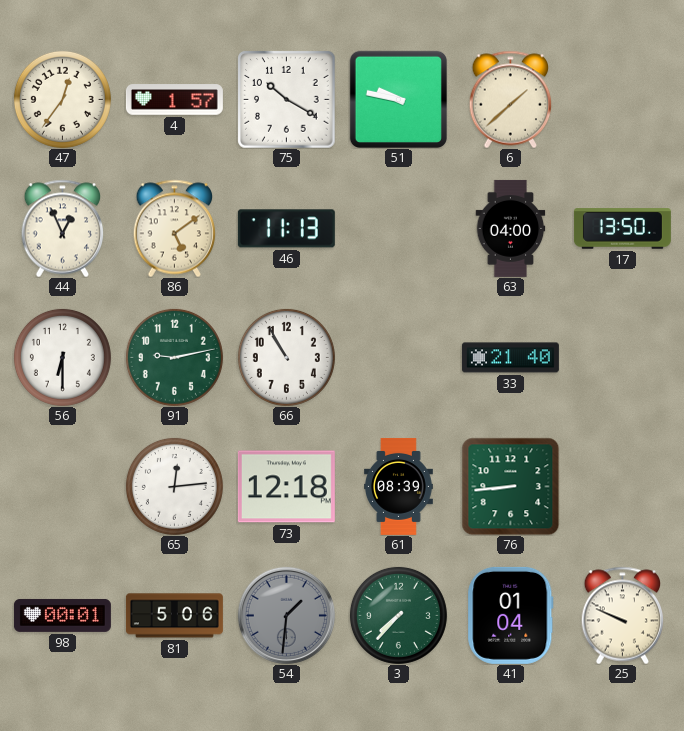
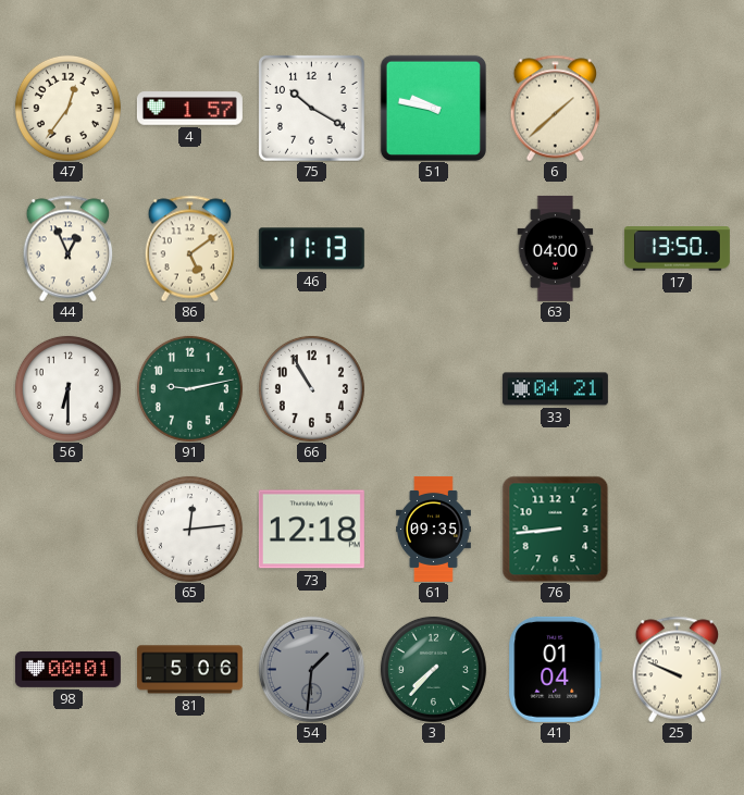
33: 21:40 -> 04:21 (555, 389)
61: 08:39 -> 09:35 (434, 529)
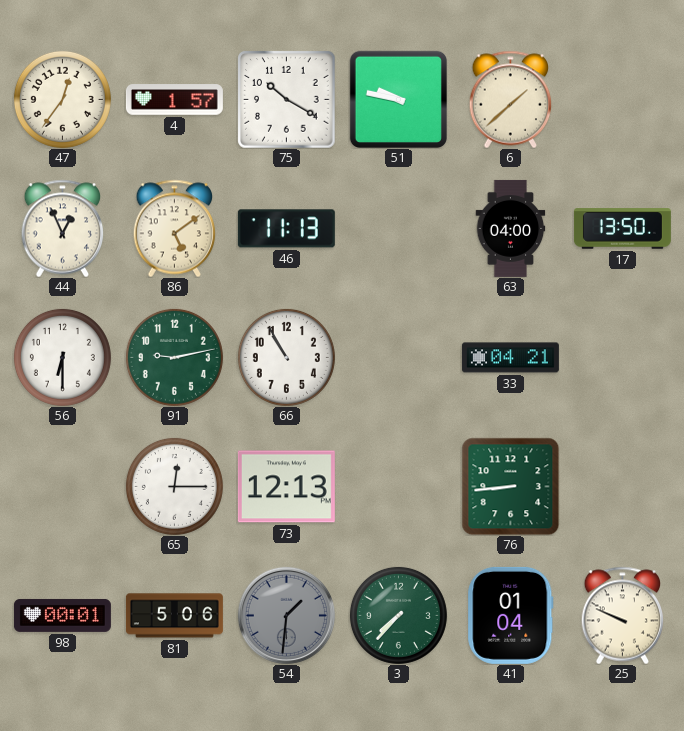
65: 12:14 -> 12:15 (174, 486)
73: 12:18 -> 12:13 (286, 487)
61: 09:35 -> none (434, 529)
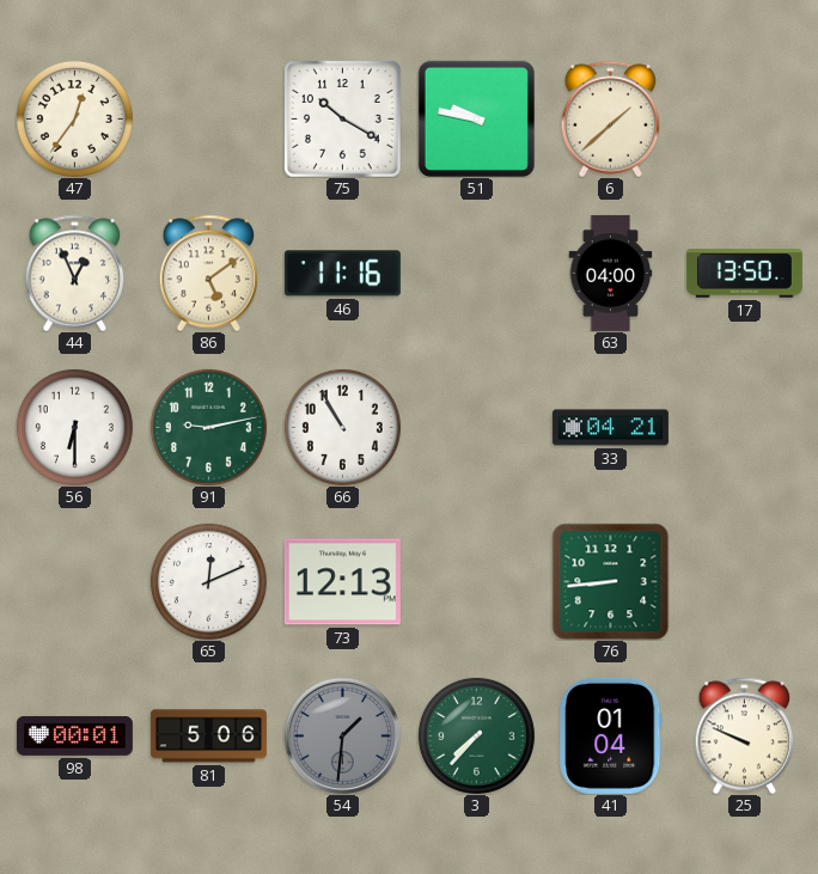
4: 1:57 -> none (174, 100)
46: 11:13 -> 11:16 (342, 274)
65: 12:15 -> 12:11 (208, 581)
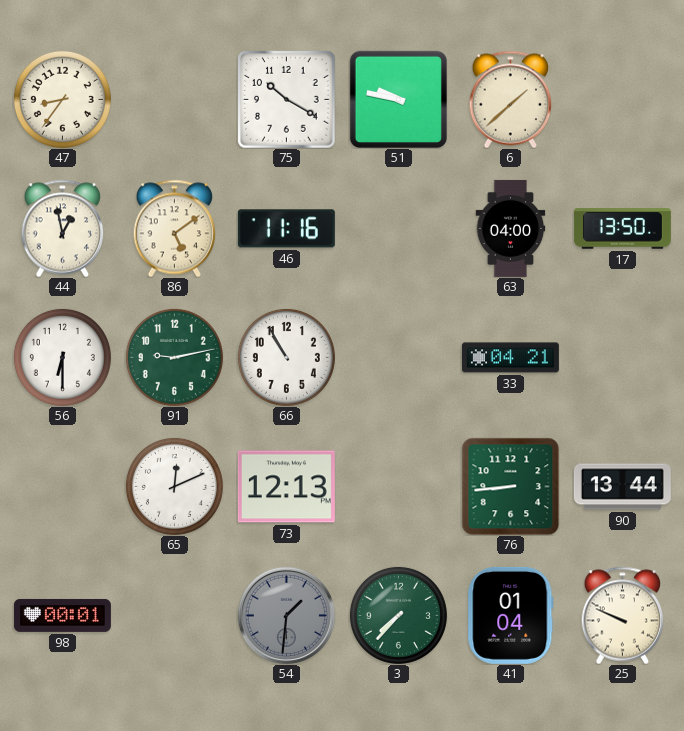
47: 12:36 -> 8:36 (62, 99)
44: 12:56 -> 12:58 (63, 228)
90: none -> 13:44 (622, 487)
81: 5:06 -> none (208, 737)
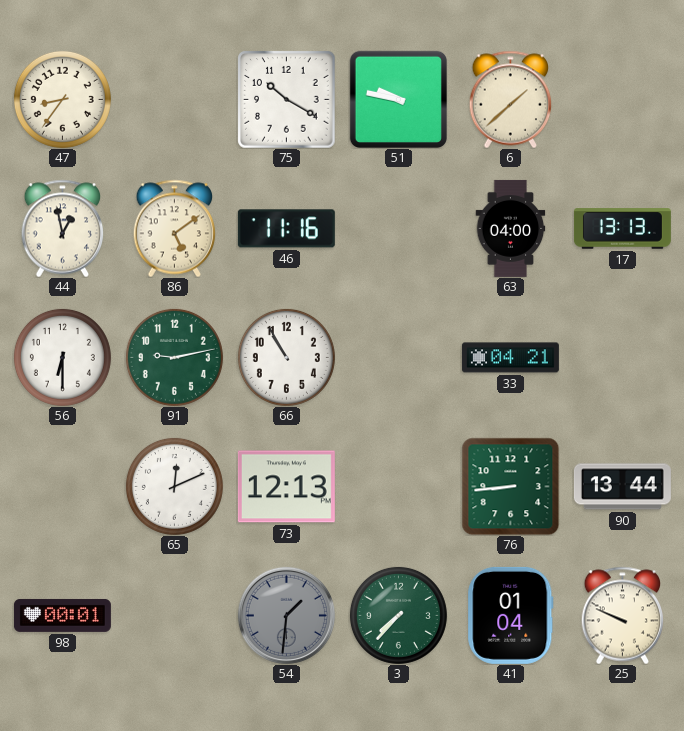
17: 13:50 -> 13:13 (622, 229)
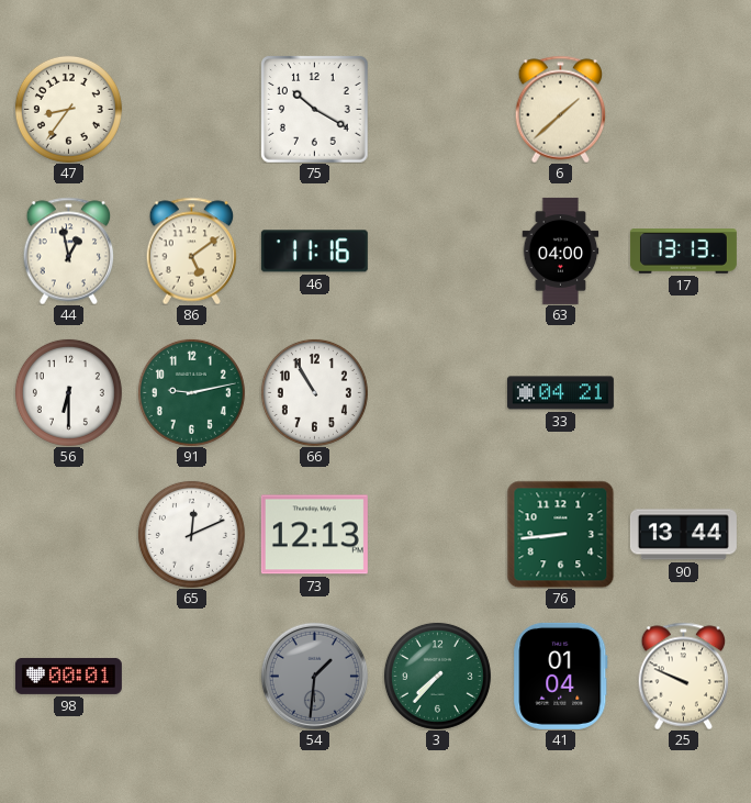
51: 9:47 -> none (398, 99)
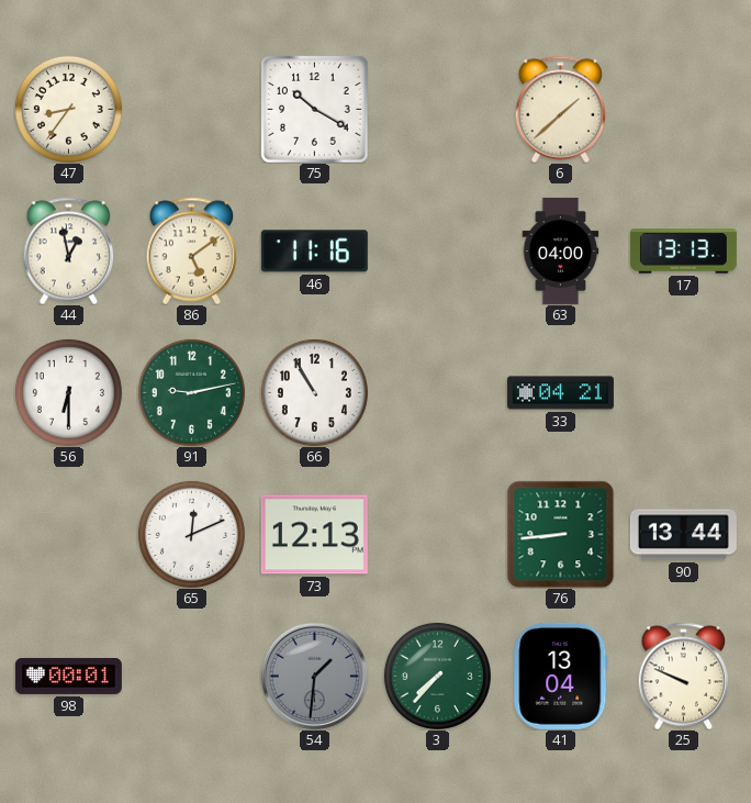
41: 01:04 -> 13:04 (561, 676)
